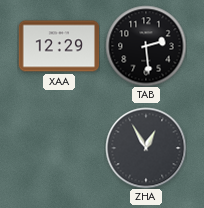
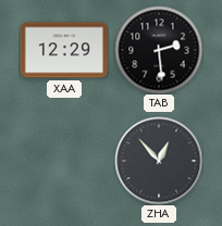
ZHA: 12:55 -> 12:53 (159, 161)
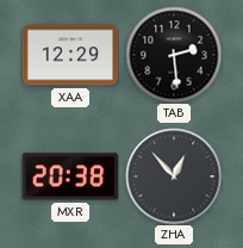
MXR: none -> 20:38 (69, 176)
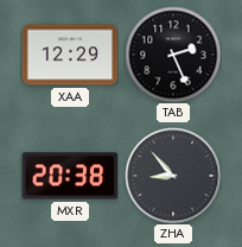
TAB: 2:29 -> 2:26 (173, 55)
ZHA: 12:53 -> 8:53 (173, 176)
